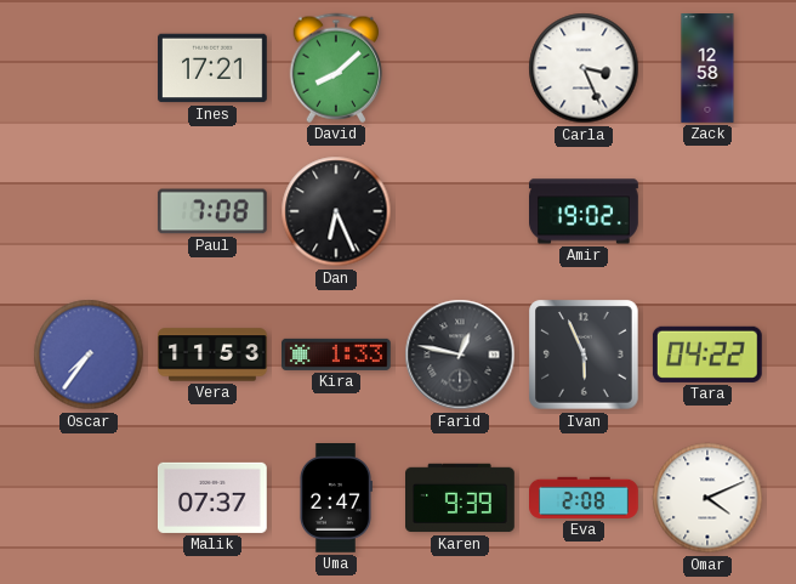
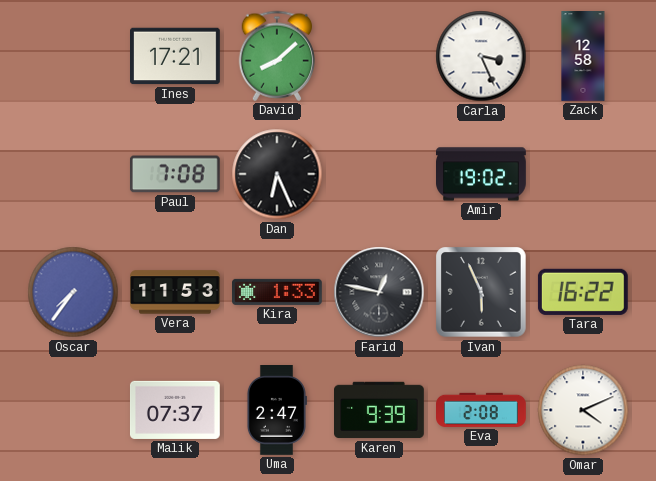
Tara: 04:22 -> 16:22 (583, 292)
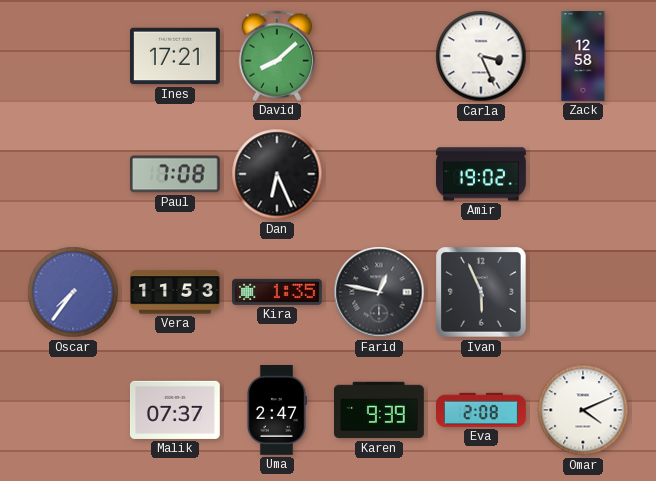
Kira: 1:33 -> 1:35 (278, 292)
Tara: 16:22 -> none (583, 292)
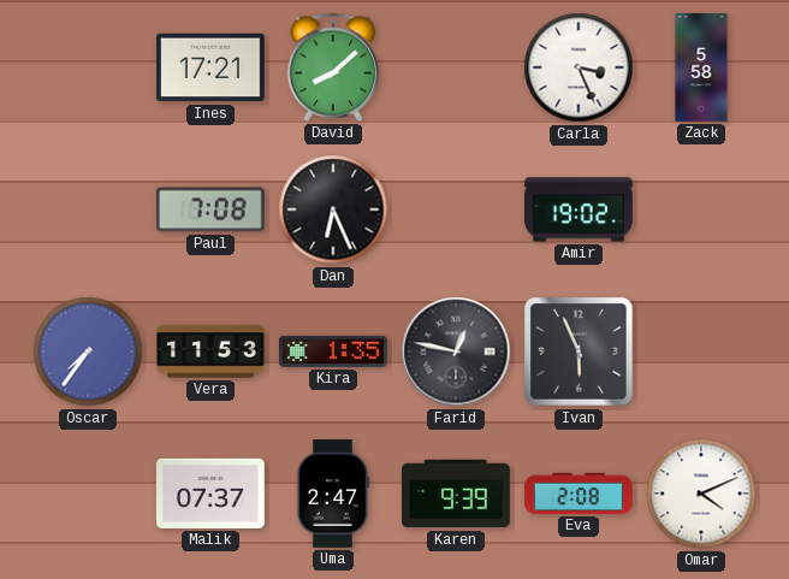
Zack: 12:58 -> 5:58 (701, 67)
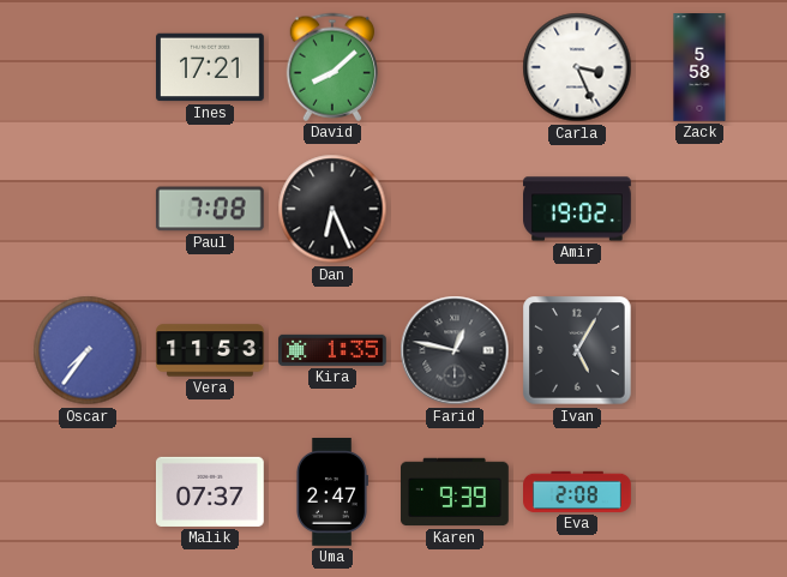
Ivan: 5:56 -> 5:05 (577, 350)
Omar: 4:11 -> none (701, 494)
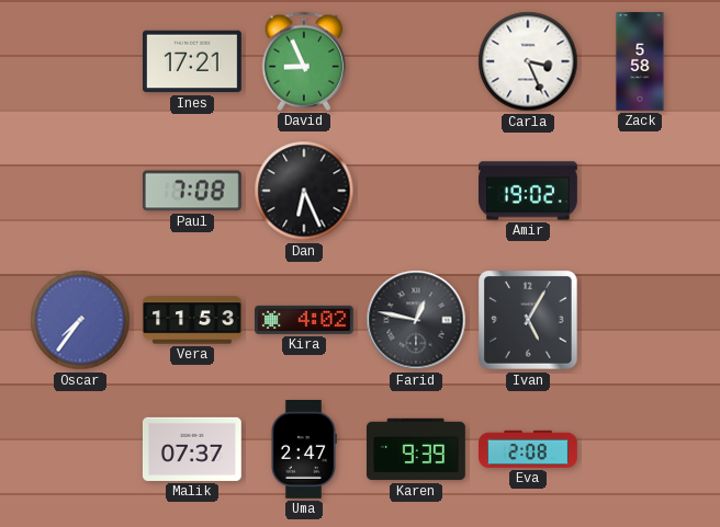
David: 8:08 -> 8:56 (304, 61)
Kira: 1:35 -> 4:02 (305, 320)
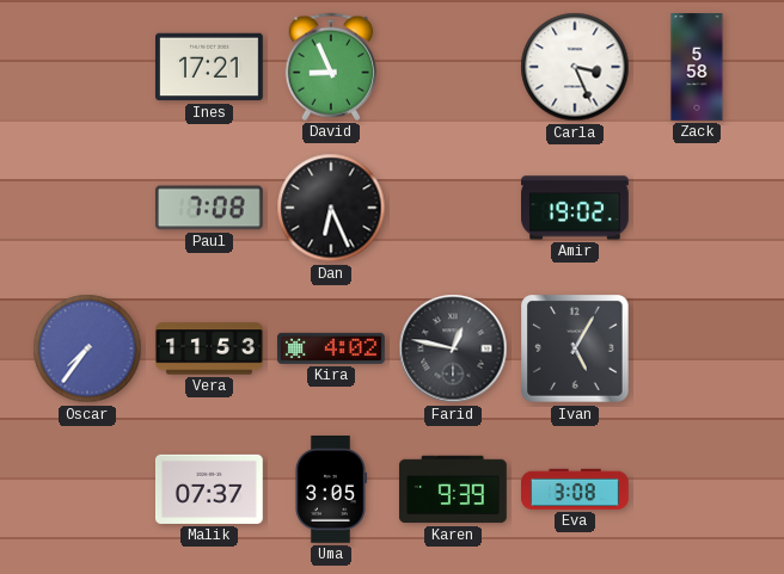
Uma: 2:47 -> 3:05 (330, 490)
Eva: 2:08 -> 3:08 (576, 489)
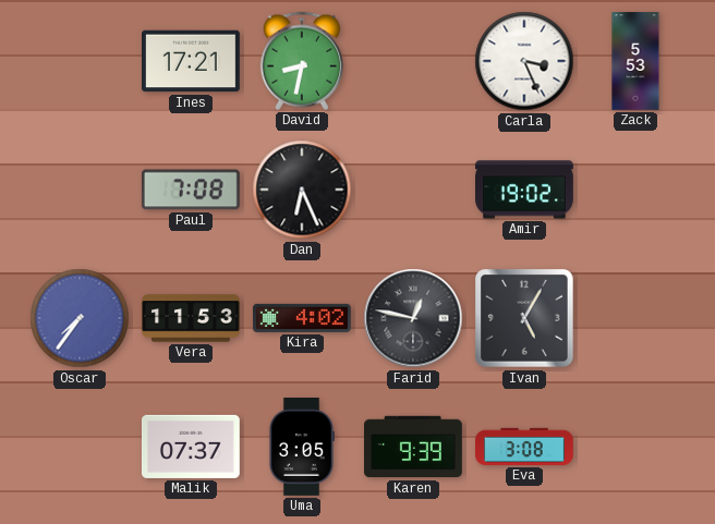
David: 8:56 -> 8:32 (302, 61)
Zack: 5:58 -> 5:53 (635, 61)
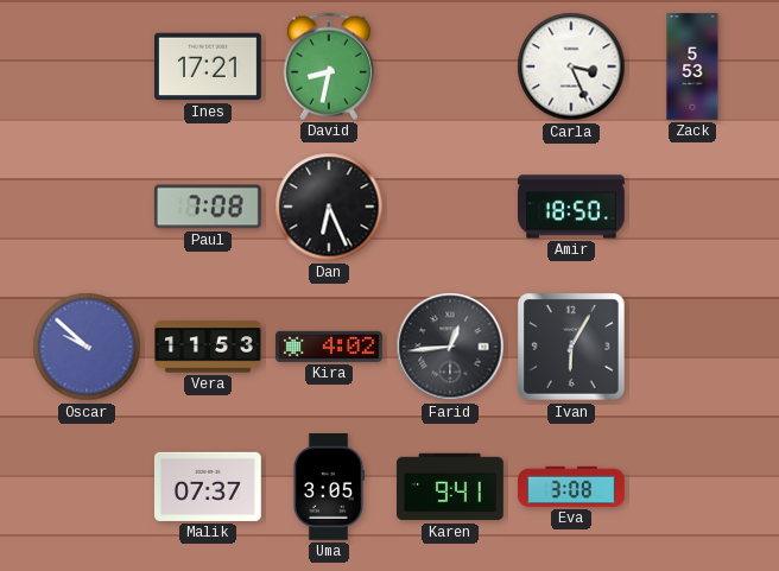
Amir: 19:02 -> 18:50 (572, 207)
Oscar: 7:36 -> 9:52 (87, 347)
Farid: 12:47 -> 12:44 (450, 347)
Ivan: 5:05 -> 6:05 (571, 347)
Karen: 9:39 -> 9:41 (451, 487)
